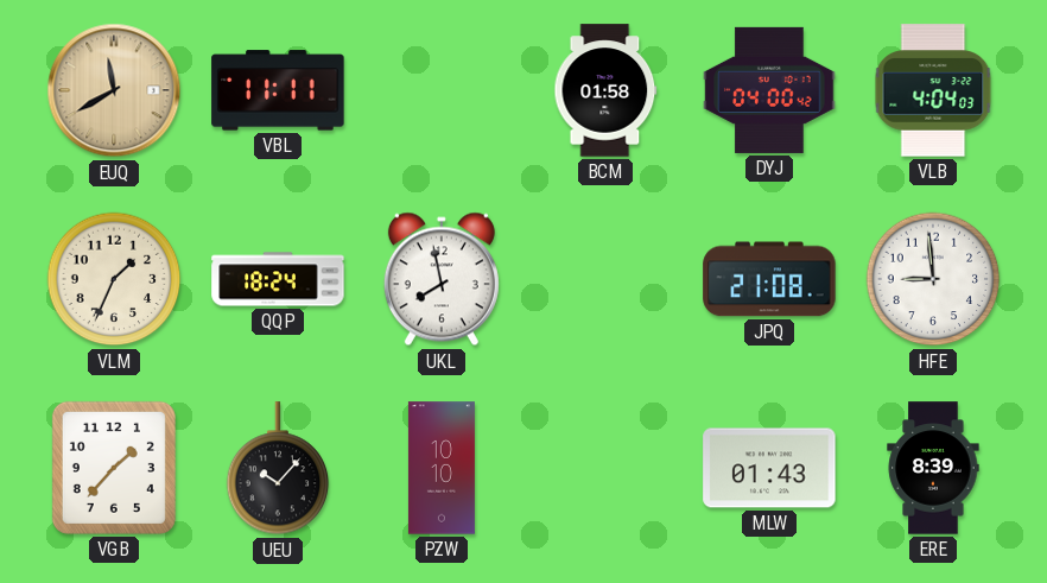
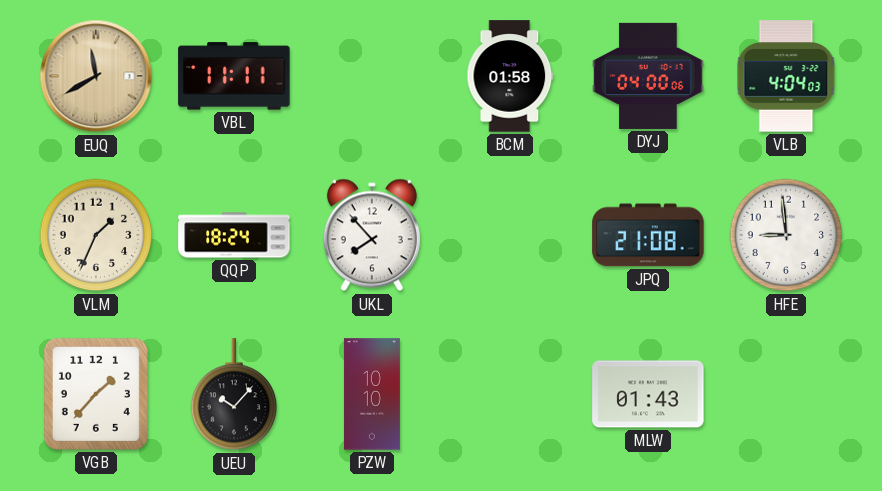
DYJ: 04:00:42 -> 04:00:06 (648, 76)
UKL: 7:58 -> 7:53 (372, 235)
ERE: 8:39 -> none (933, 468)
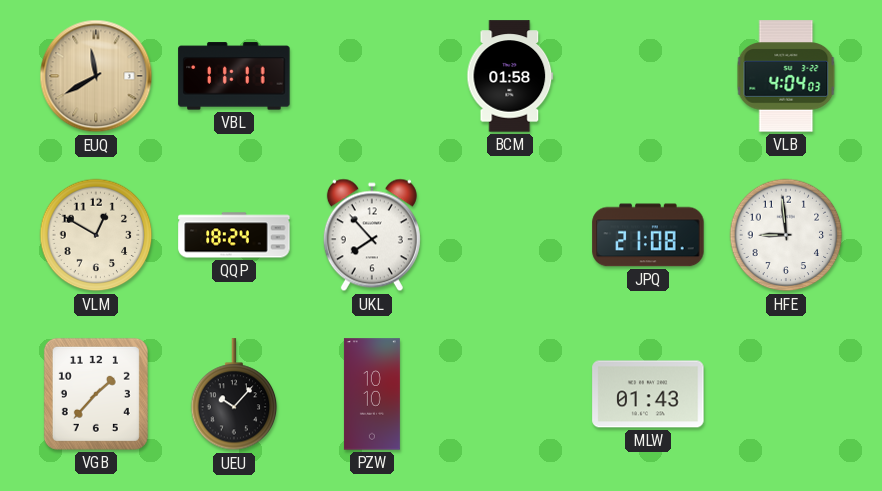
DYJ: 04:00 -> none (648, 76)
VLM: 1:34 -> 12:50 (96, 235)
